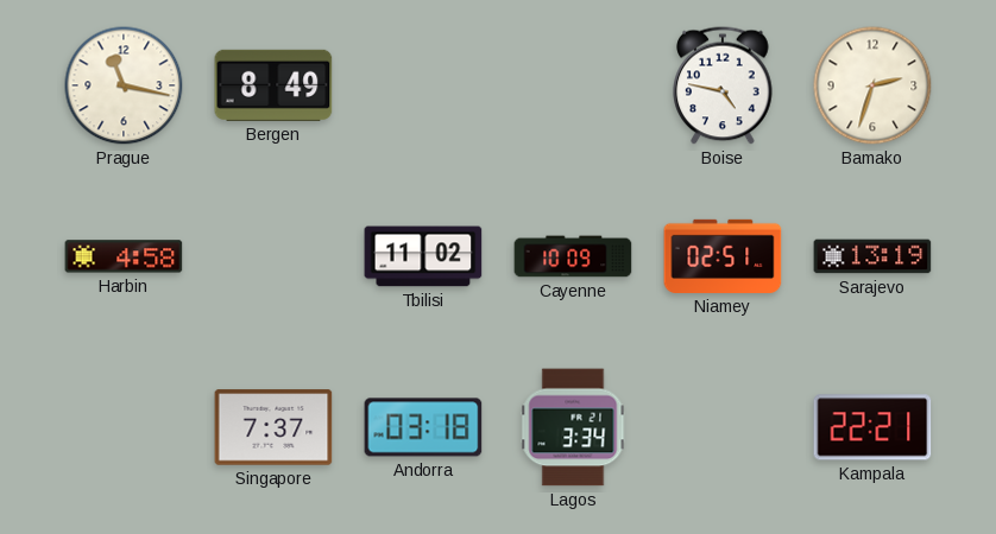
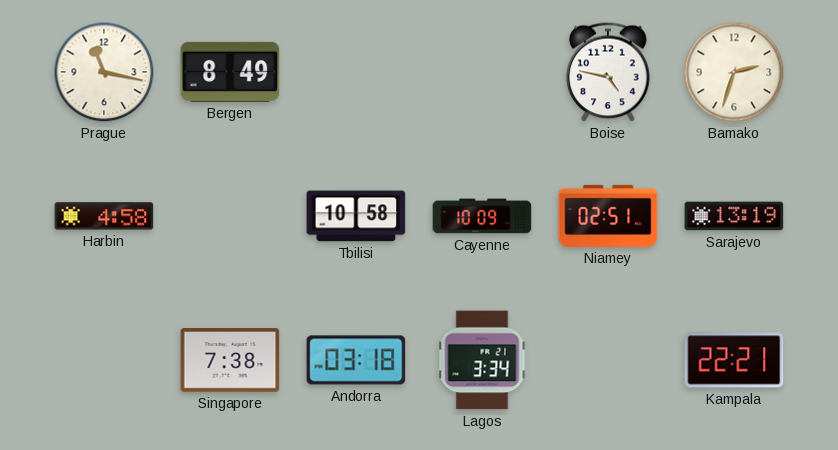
Tbilisi: 11:02 -> 10:58 (356, 216)
Singapore: 7:37 -> 7:38 (230, 360)
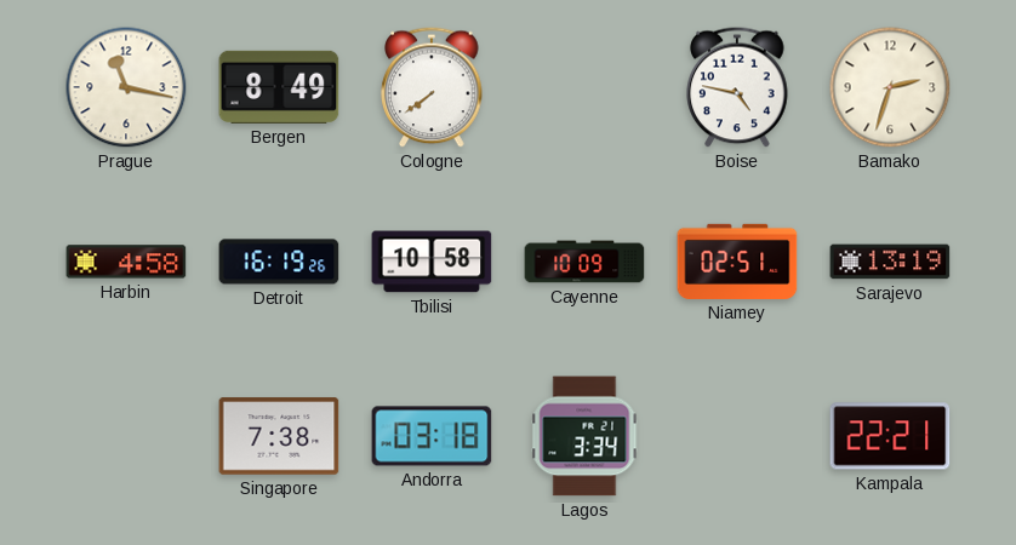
Cologne: none -> 7:39 (432, 87)
Detroit: none -> 16:19 (279, 262)
